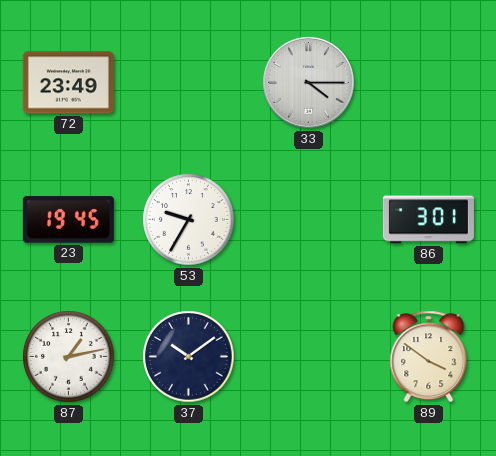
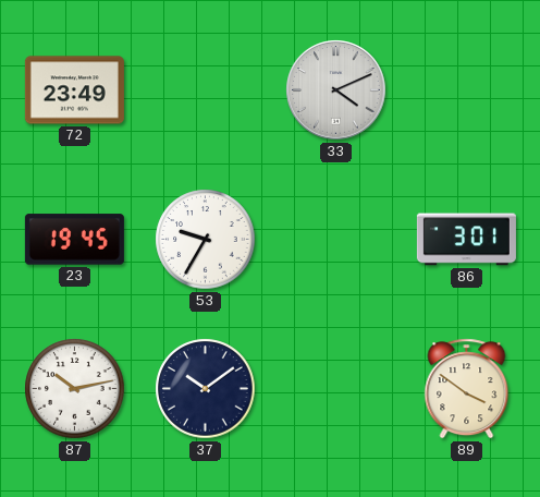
33: 4:15 -> 4:11 (336, 90)
87: 1:13 -> 10:13 (75, 389)
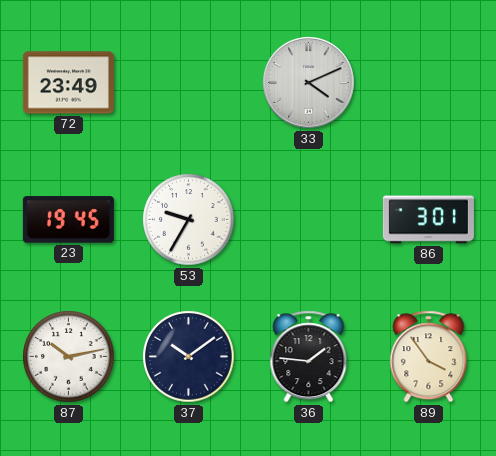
36: none -> 1:46 (309, 357)
89: 3:51 -> 3:54 (429, 357)
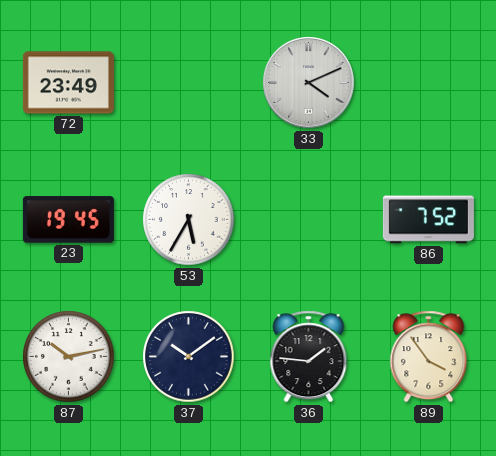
53: 9:35 -> 5:35 (189, 220)
86: 3:01 -> 7:52 (428, 220)
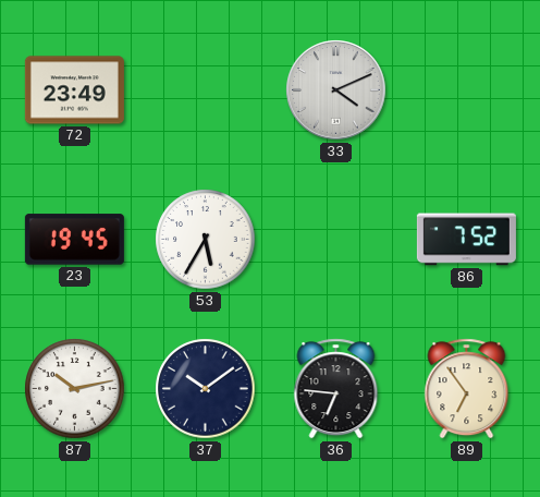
36: 1:46 -> 6:46 (336, 389)
89: 3:54 -> 6:54 (467, 389)
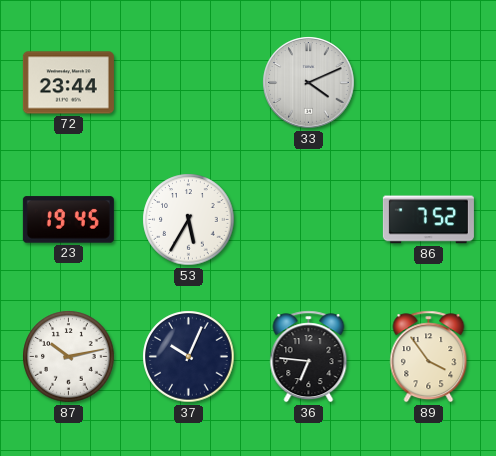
72: 23:49 -> 23:44 (68, 83)
37: 10:09 -> 10:04 (189, 357)
89: 6:54 -> 3:54 (429, 357)
